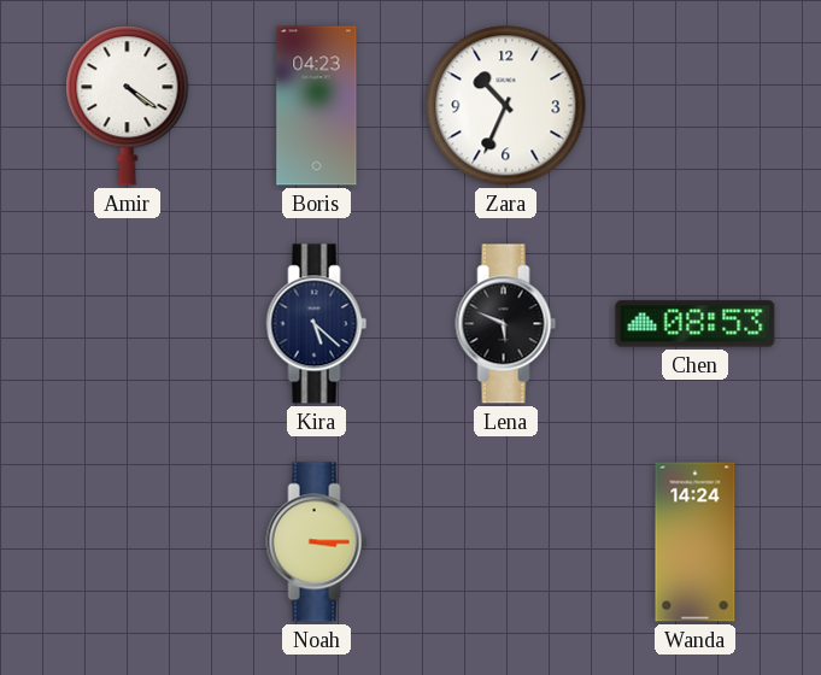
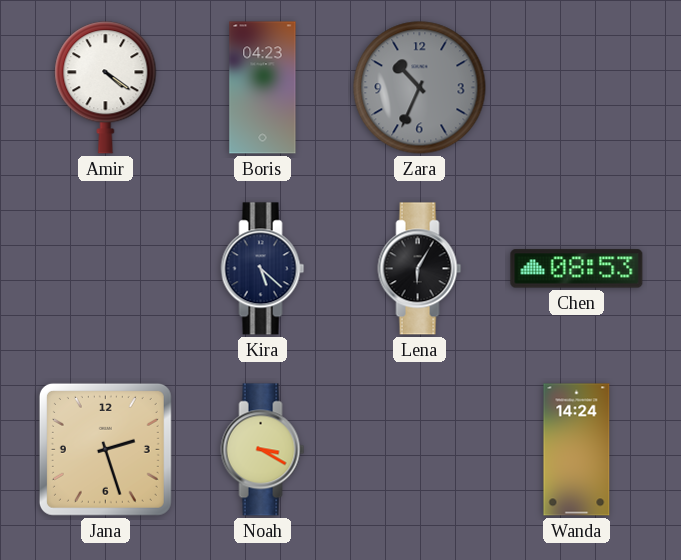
Zara dial: white -> grey (420, 88)
Lena: 5:49 -> 6:05 (420, 269)
Jana: none -> 2:27 (105, 449)
Noah: 3:15 -> 3:20 (263, 450)
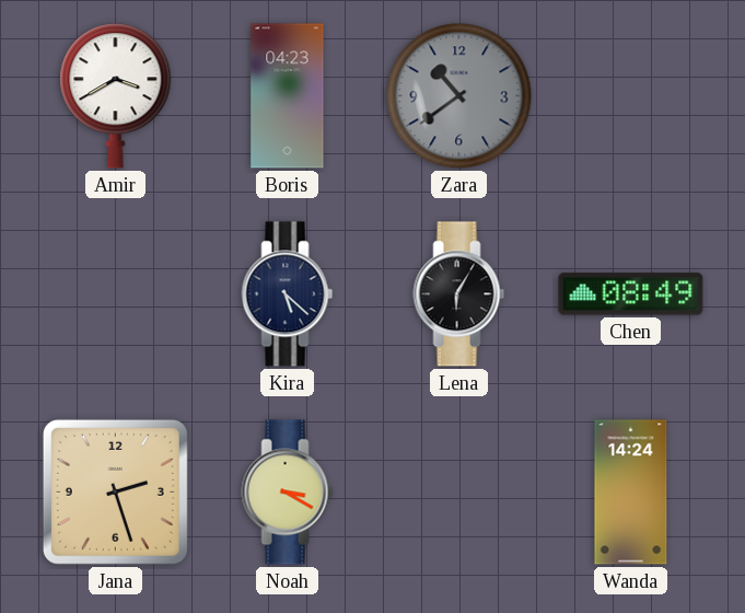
Amir: 4:21 -> 3:40 (116, 96)
Zara: 10:34 -> 10:39 (459, 96)
Chen: 08:53 -> 08:49 (631, 294)
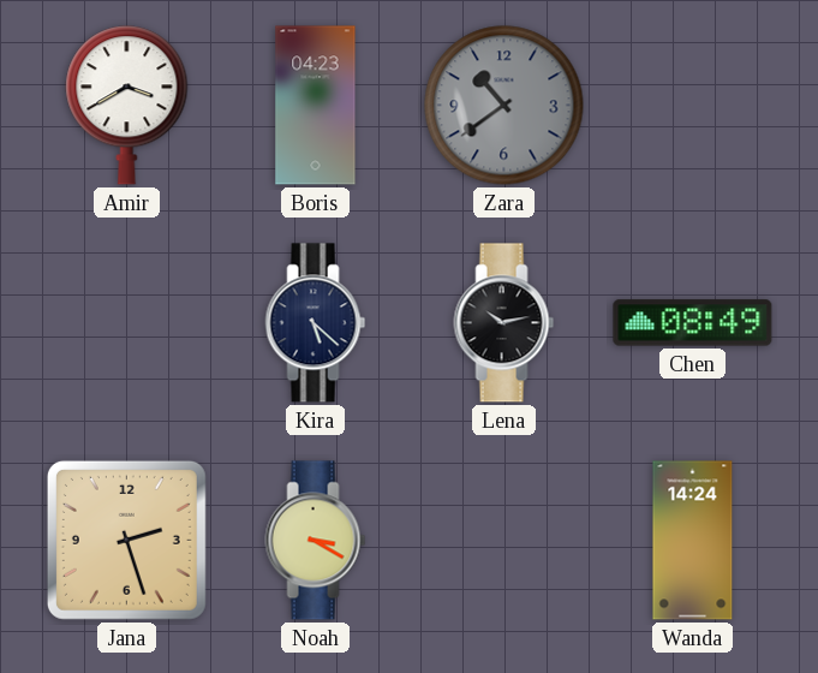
Lena: 6:05 -> 10:13 (504, 323)
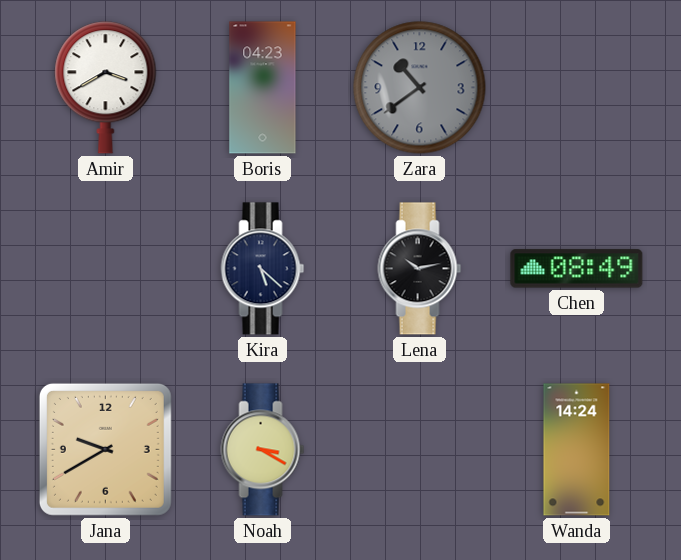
Jana: 2:27 -> 9:40 (105, 449)
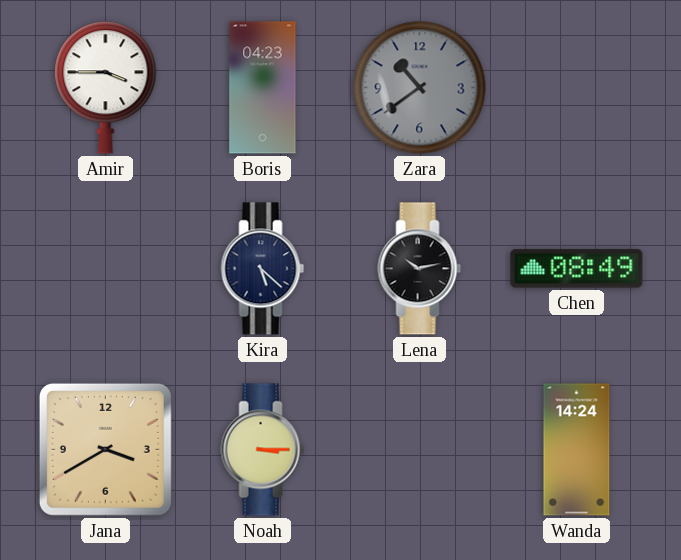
Amir: 3:40 -> 3:45 (106, 88)
Jana: 9:40 -> 3:40 (105, 449)
Noah: 3:20 -> 3:15 (263, 450)
